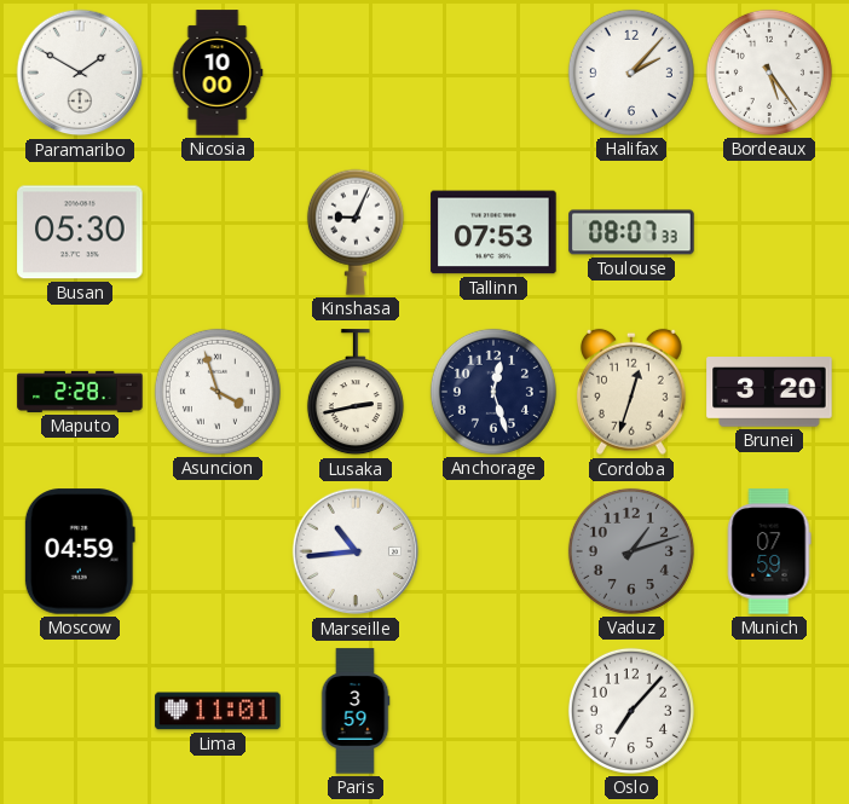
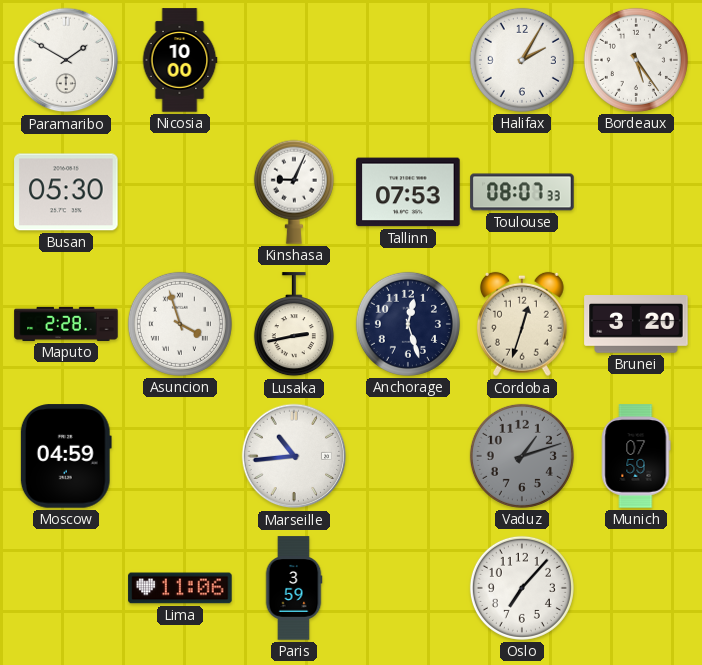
Halifax: 2:07 -> 2:05 (522, 60)
Lima: 11:01 -> 11:06 (180, 588)
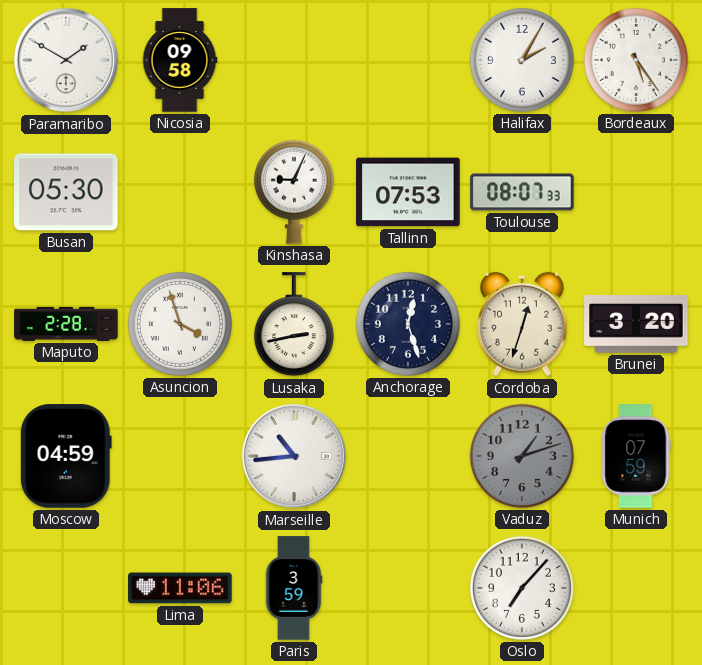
Nicosia: 10:00 -> 09:58 (180, 60)
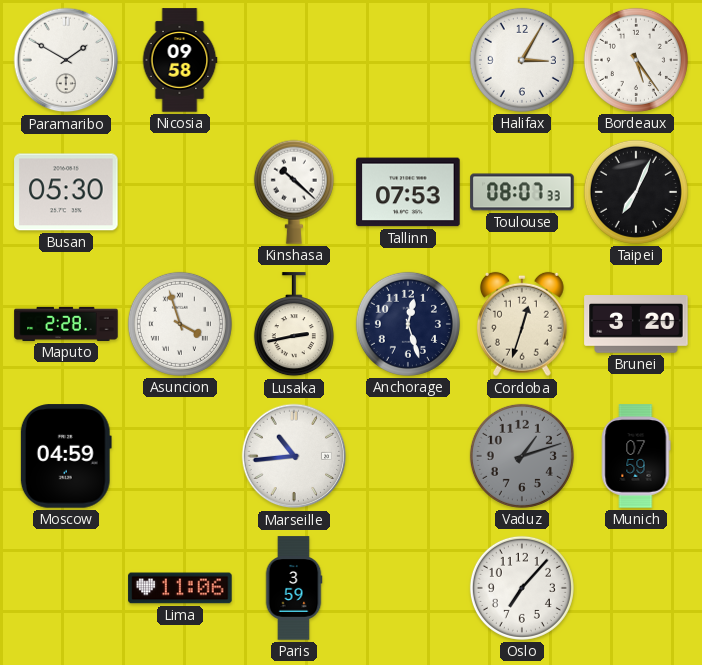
Halifax: 2:05 -> 3:05 (522, 60)
Kinshasa: 9:04 -> 10:22 (294, 192)
Taipei: none -> 7:04 (636, 192)
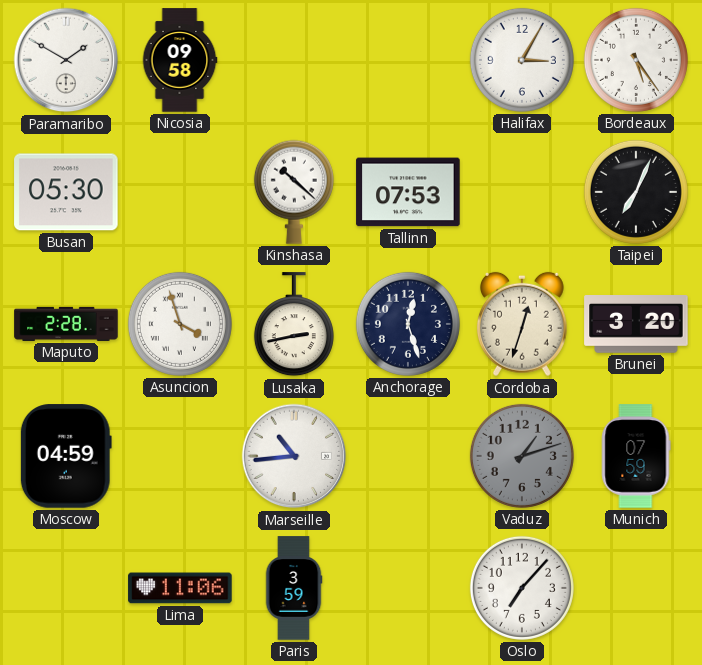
Toulouse: 08:07 -> none (522, 192)
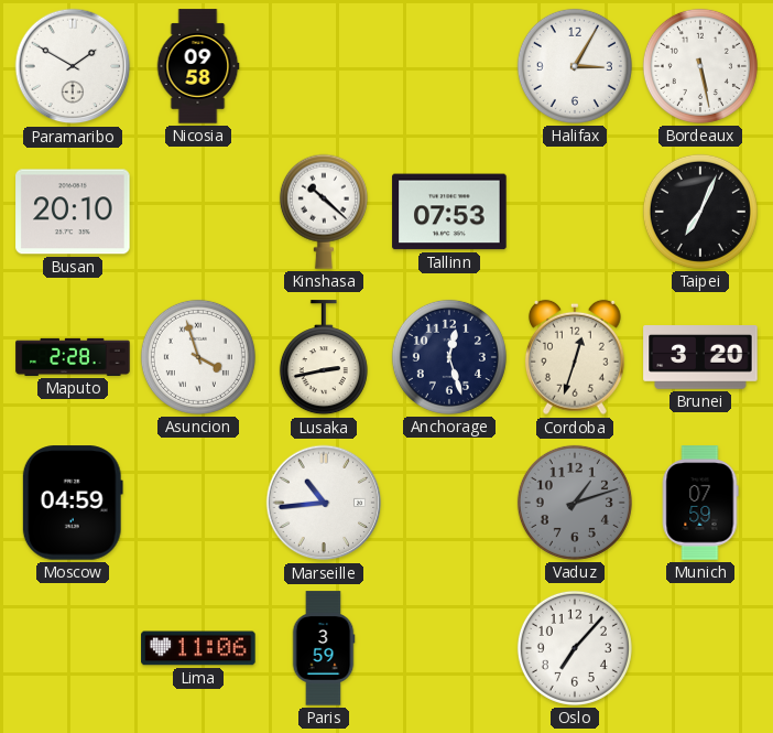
Bordeaux: 5:24 -> 5:28 (700, 66)
Busan: 05:30 -> 20:10 (73, 212)
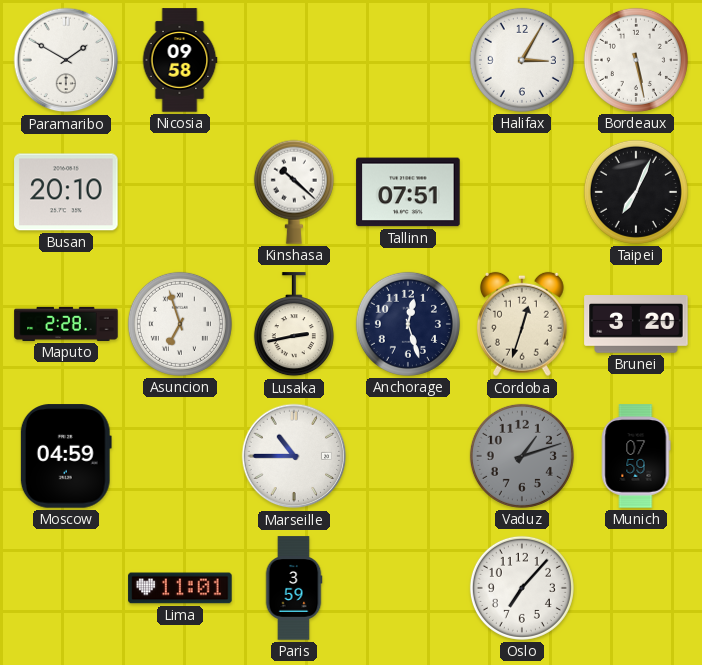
Tallinn: 07:53 -> 07:51 (408, 192)
Asuncion: 3:57 -> 6:57 (180, 324)
Marseille: 10:44 -> 10:45 (294, 456)
Lima: 11:06 -> 11:01 (180, 588)
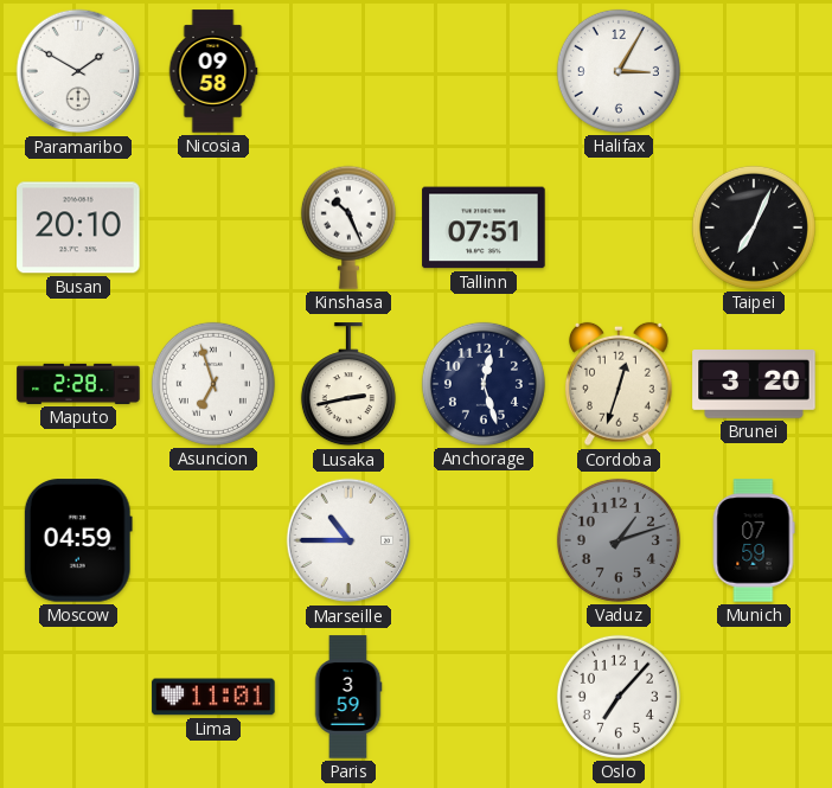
Bordeaux: 5:28 -> none (636, 60)
Kinshasa: 10:22 -> 10:26 (348, 228)
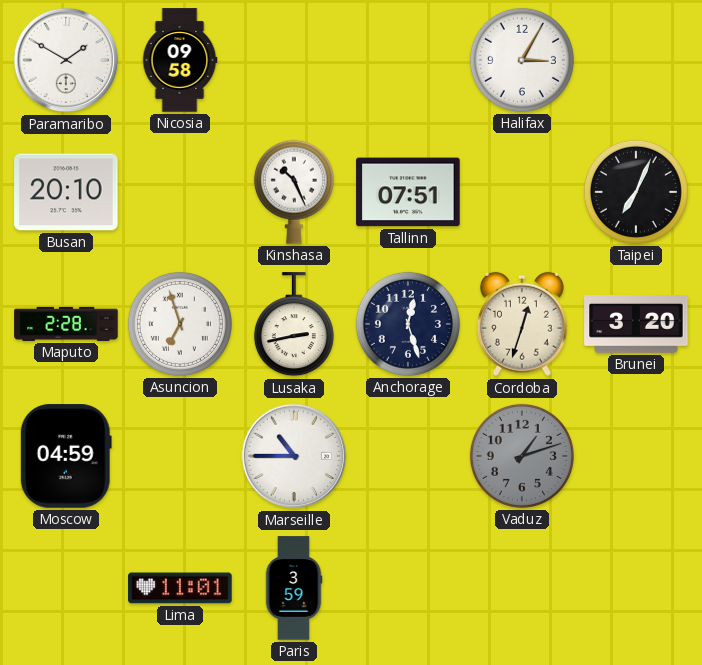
Munich: 07:59 -> none (754, 540)
Oslo: 7:07 -> none (619, 697)
